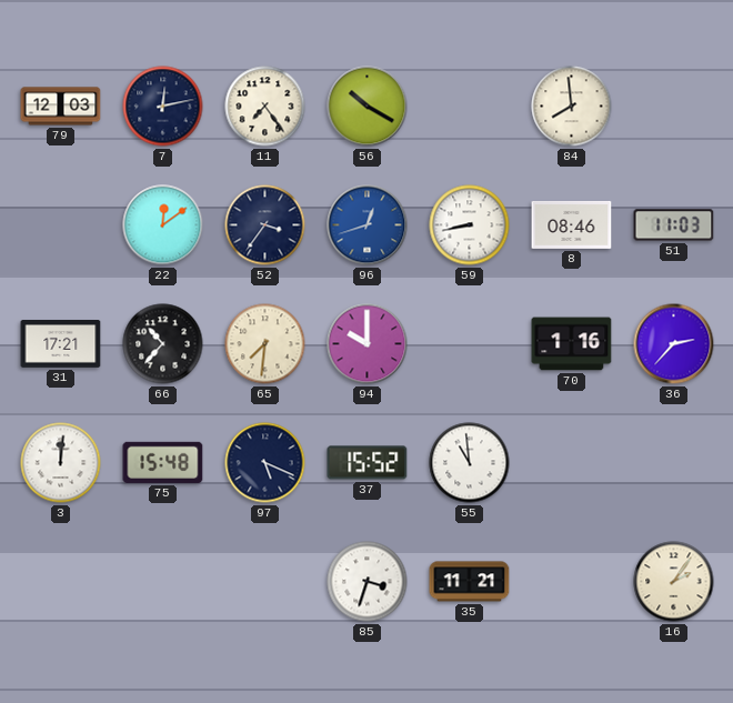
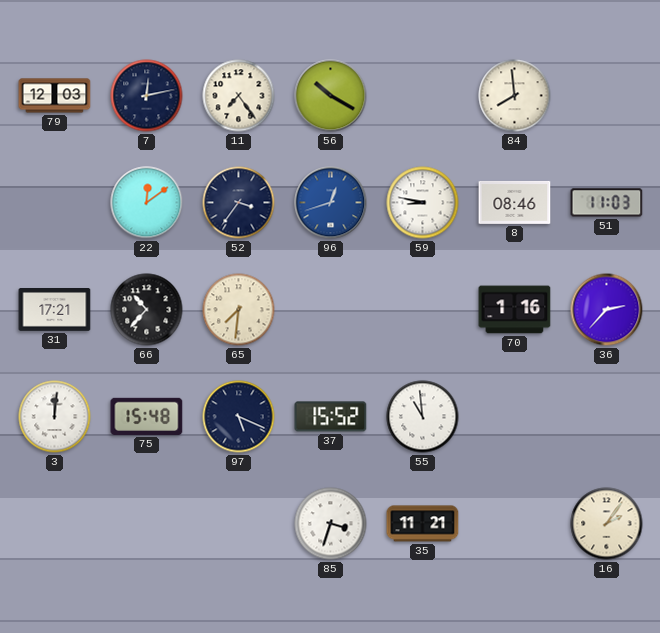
59: 8:43 -> 8:47 (423, 203)
94: 10:00 -> none (368, 344)
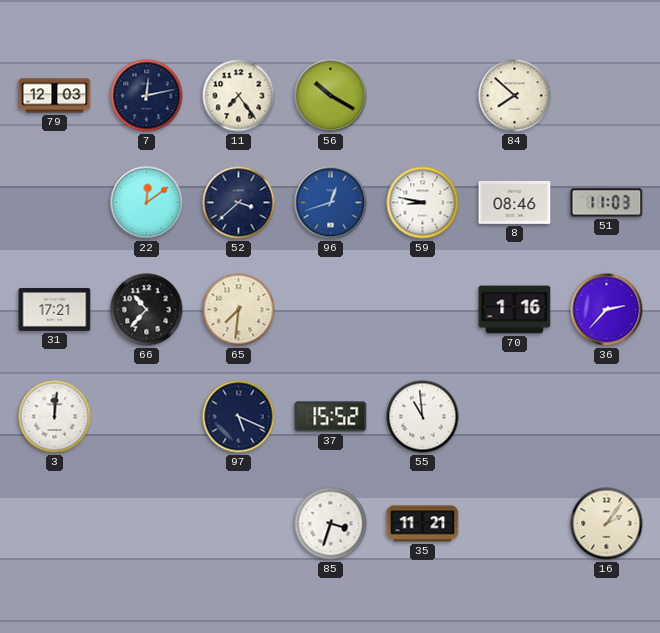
84: 7:59 -> 7:52 (515, 96)
52: 3:36 -> 3:38 (239, 203)
75: 15:48 -> none (147, 416)
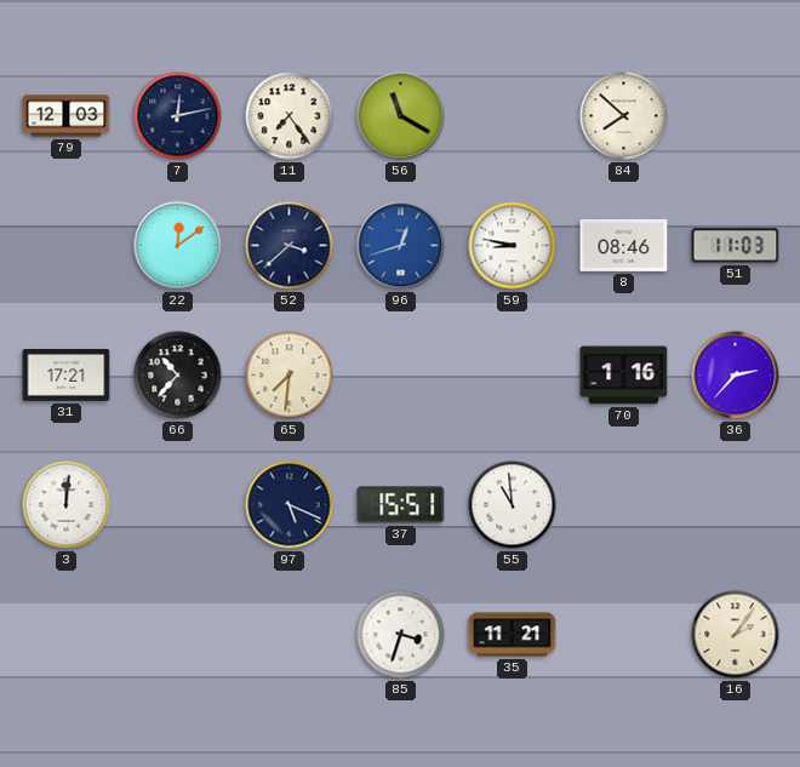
56: 10:20 -> 11:20 (401, 116)
37: 15:52 -> 15:51 (401, 505)
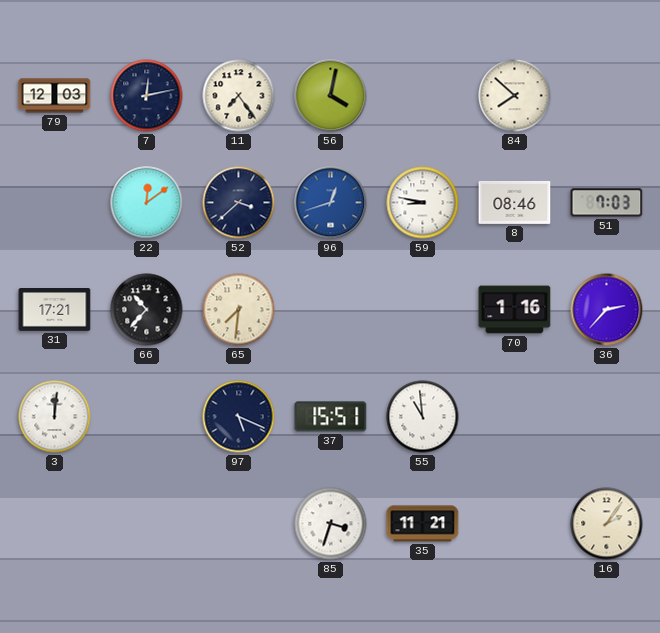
56: 11:20 -> 4:02 (331, 96)
51: 11:03 -> 7:03 (607, 203)
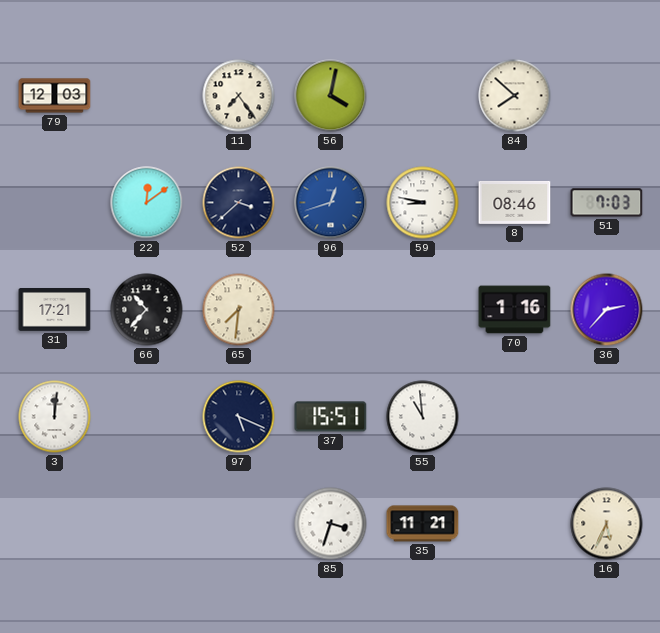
7: 12:13 -> none (147, 96)
16: 2:06 -> 5:34 (607, 524)
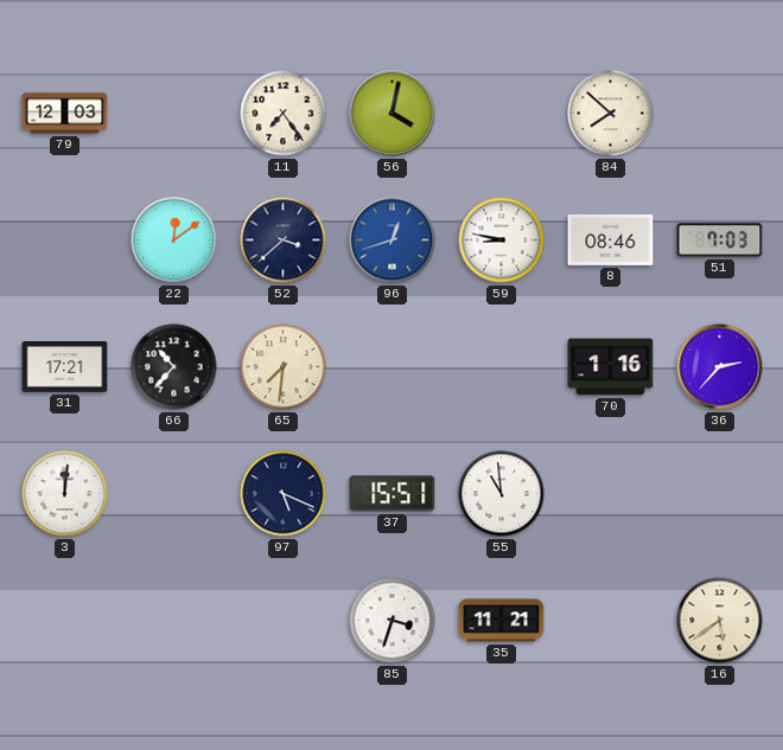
16: 5:34 -> 5:39 (720, 621)
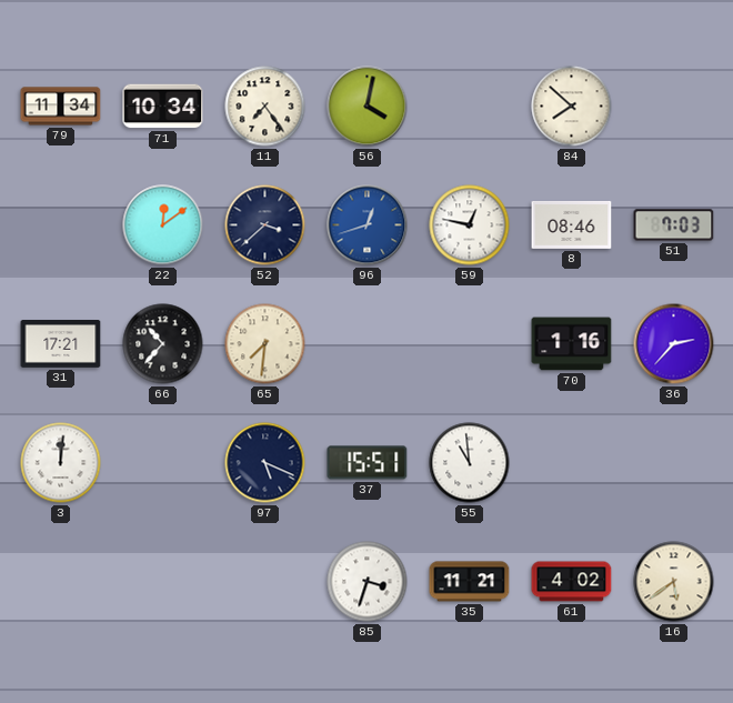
79: 12:03 -> 11:34 (61, 107)
71: none -> 10:34 (163, 107)
59: 8:47 -> 12:47 (470, 225)
61: none -> 4:02 (572, 582)
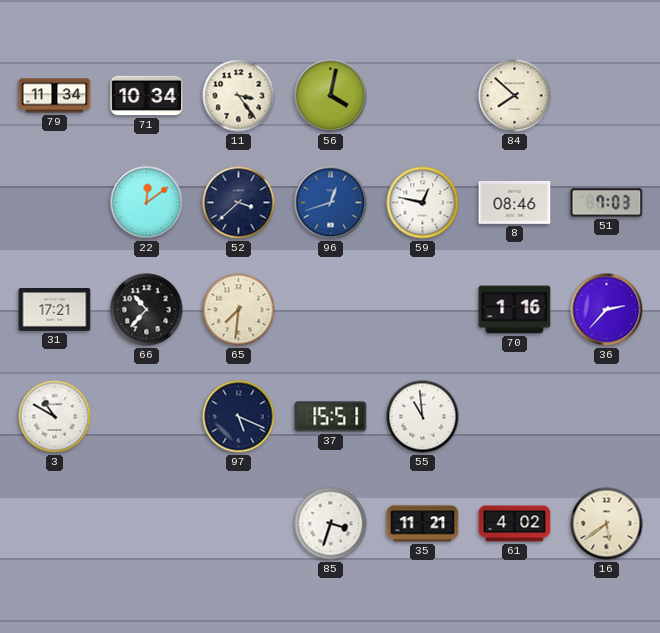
11: 7:24 -> 3:24 (239, 96)
3: 12:01 -> 10:50 (55, 417)
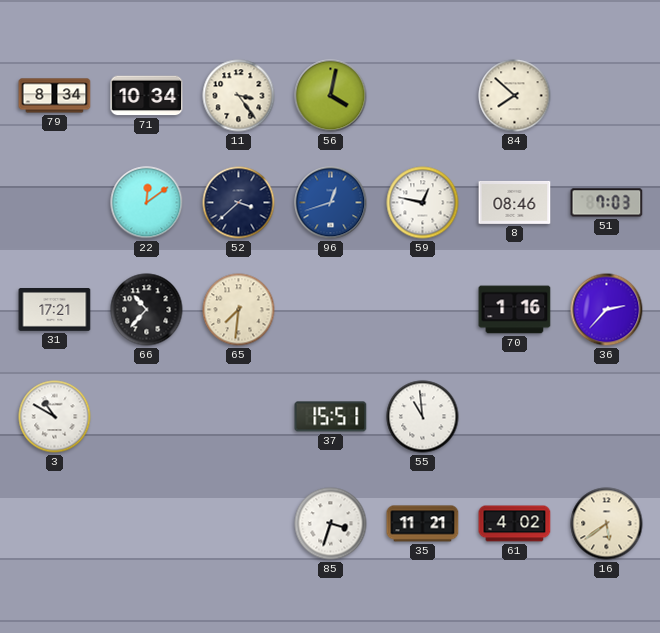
79: 11:34 -> 8:34 (55, 96)
97: 5:19 -> none (239, 417)
